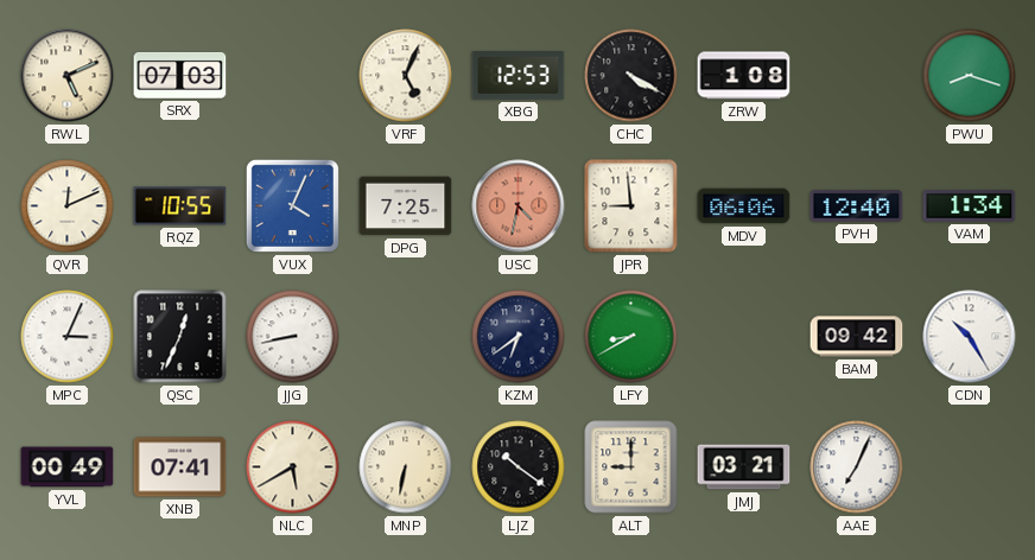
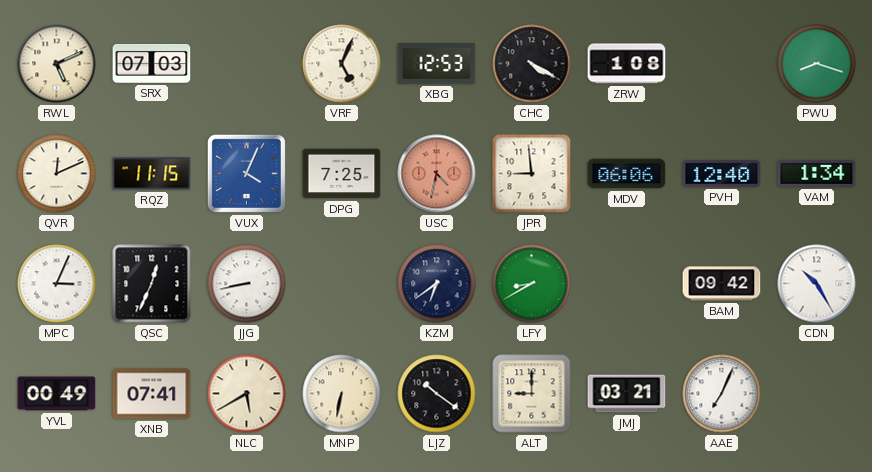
RQZ: 10:55 -> 11:15 (152, 174)
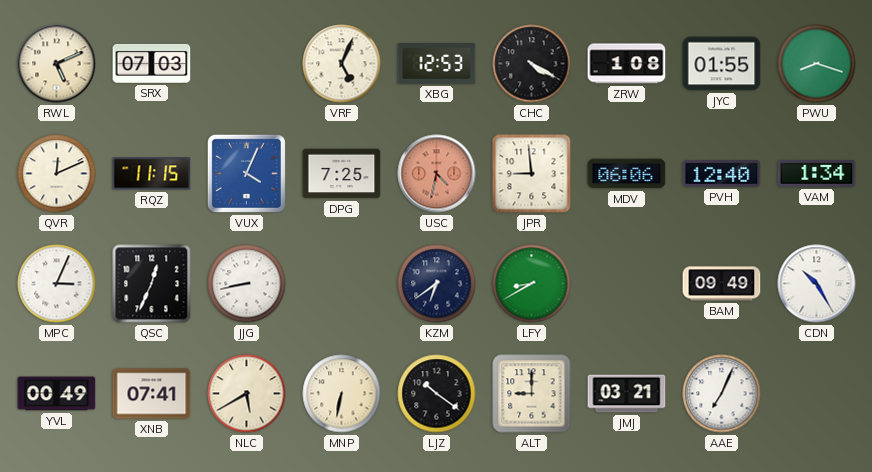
JYC: none -> 01:55 (722, 64)
BAM: 09:42 -> 09:49 (722, 284)
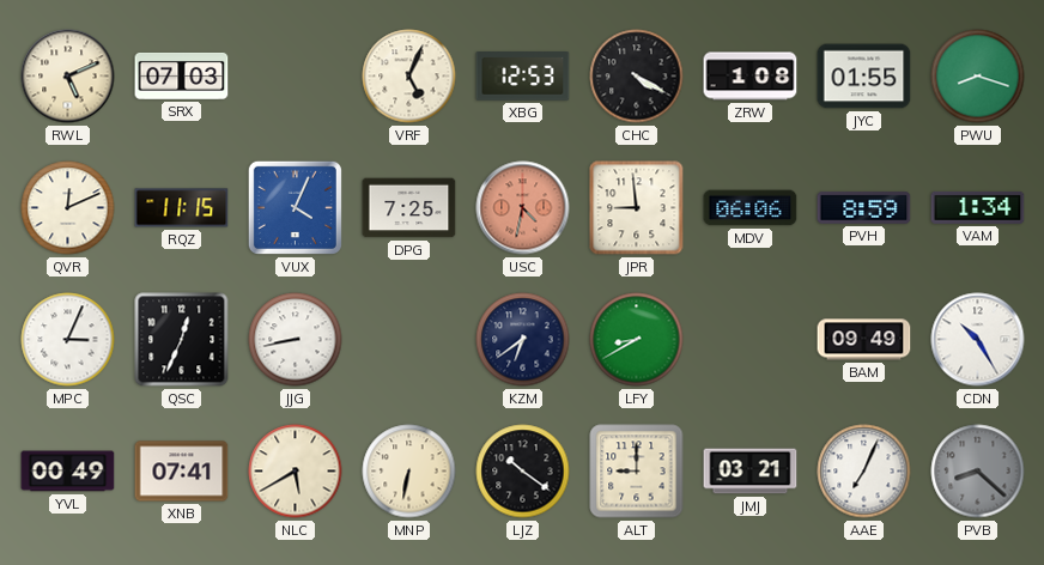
PVH: 12:40 -> 8:59 (864, 208)
PVB: none -> 8:22 (978, 472)
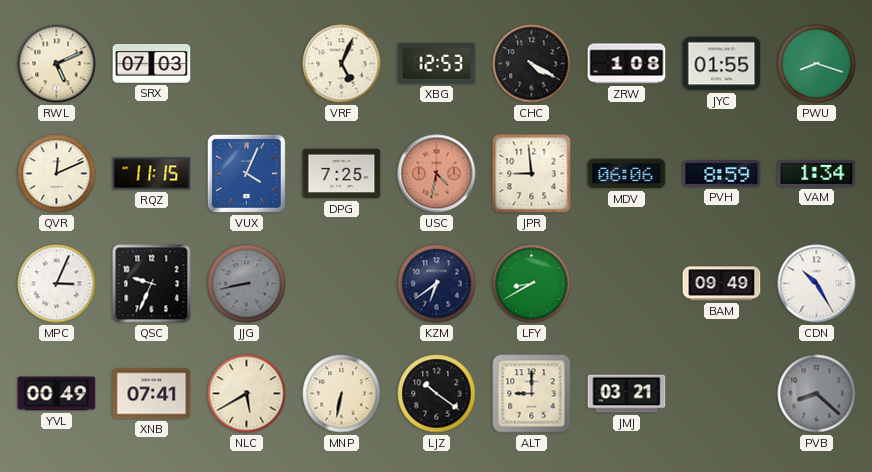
QSC: 12:34 -> 9:34 (152, 284)
JJG dial: white -> grey (247, 284)
AAE: 7:04 -> none (864, 472)
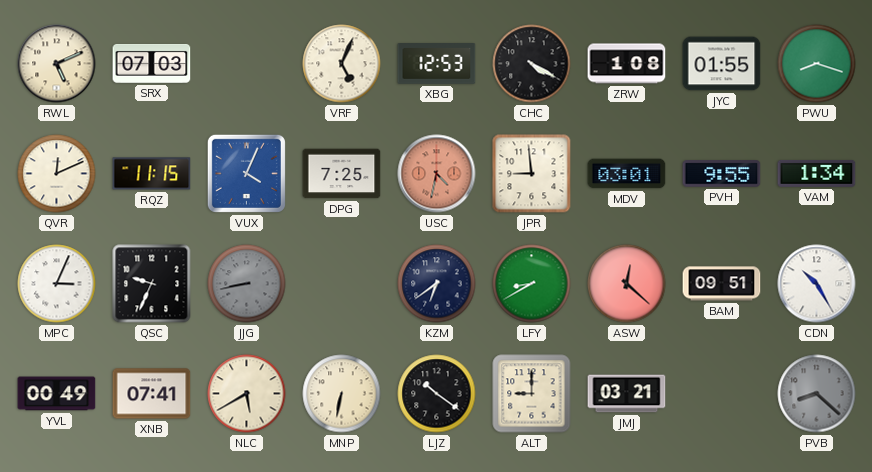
MDV: 06:06 -> 03:01 (627, 174)
PVH: 8:59 -> 9:55 (722, 174)
ASW: none -> 12:22 (627, 284)
BAM: 09:49 -> 09:51 (722, 284)
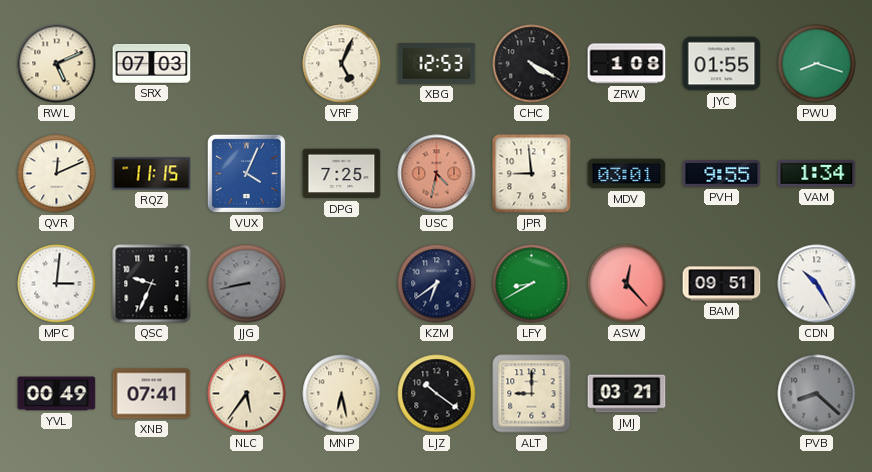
MPC: 3:04 -> 3:01 (57, 284)
ASW: 12:22 -> 12:23 (627, 284)
NLC: 5:40 -> 5:36 (247, 394)
MNP: 6:32 -> 6:28 (342, 394)
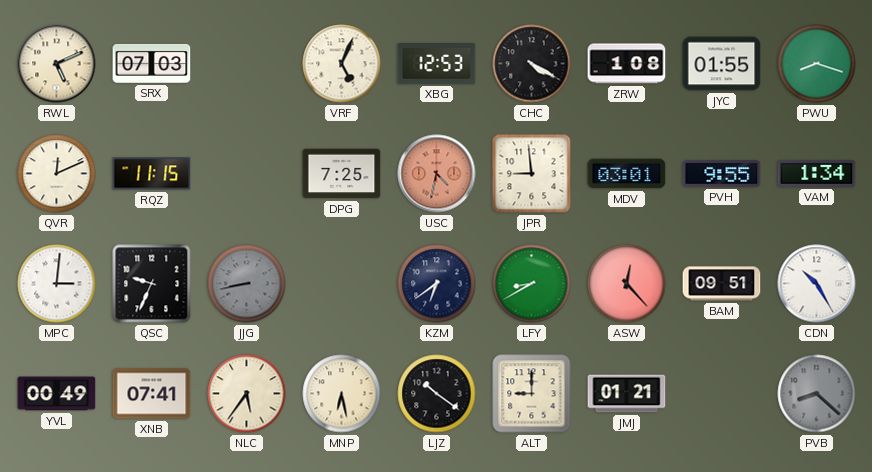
VUX: 4:04 -> none (246, 173)
JMJ: 03:21 -> 01:21 (627, 394)
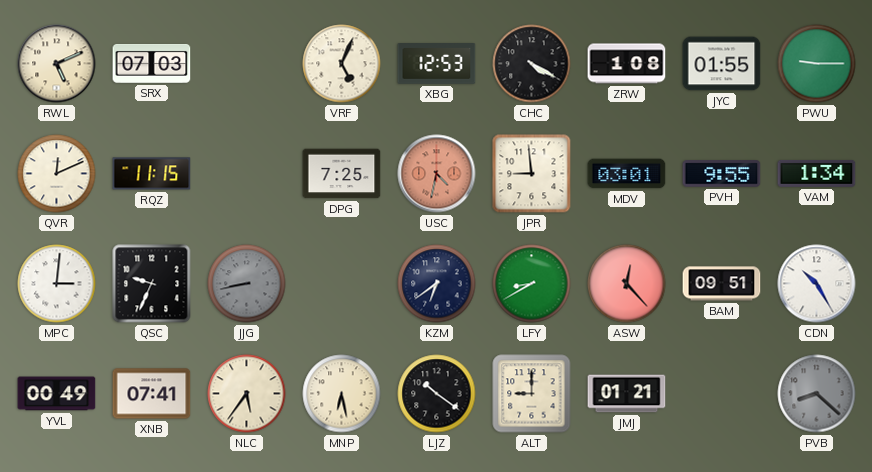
PWU: 8:18 -> 9:15 (817, 64)
